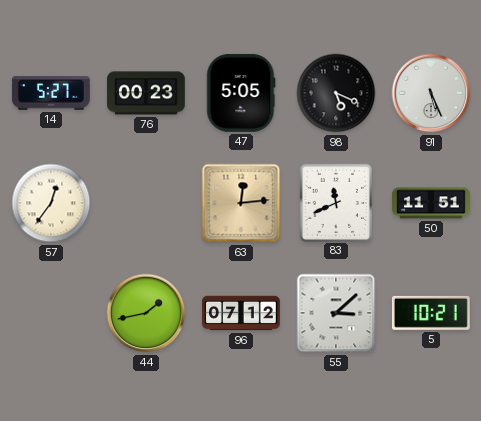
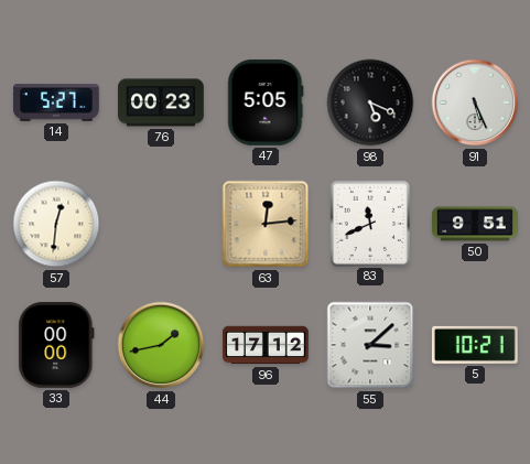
57: 12:36 -> 12:31 (56, 224)
50: 11:51 -> 9:51 (475, 224)
33: none -> 00:00 (56, 345)
96: 07:12 -> 17:12 (267, 345)
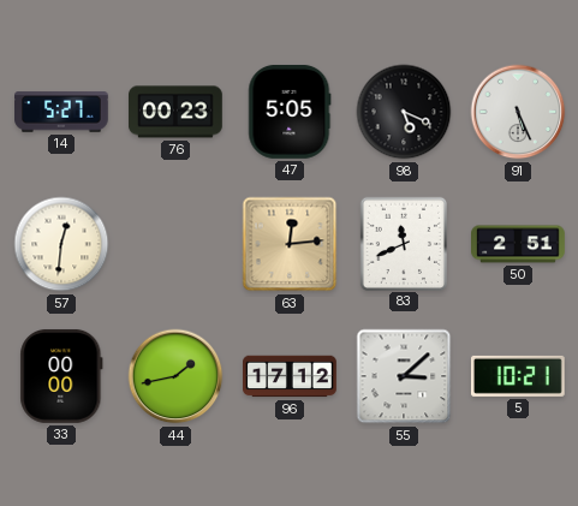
50: 9:51 -> 2:51 (518, 244)
